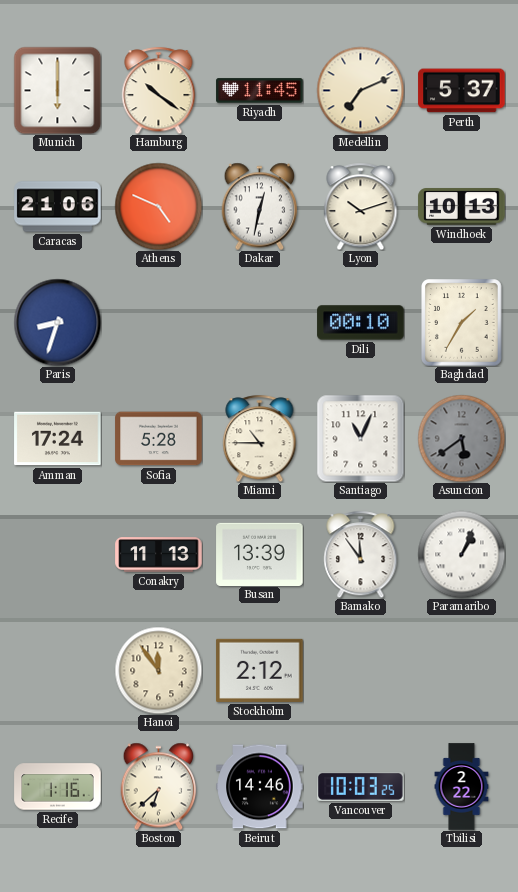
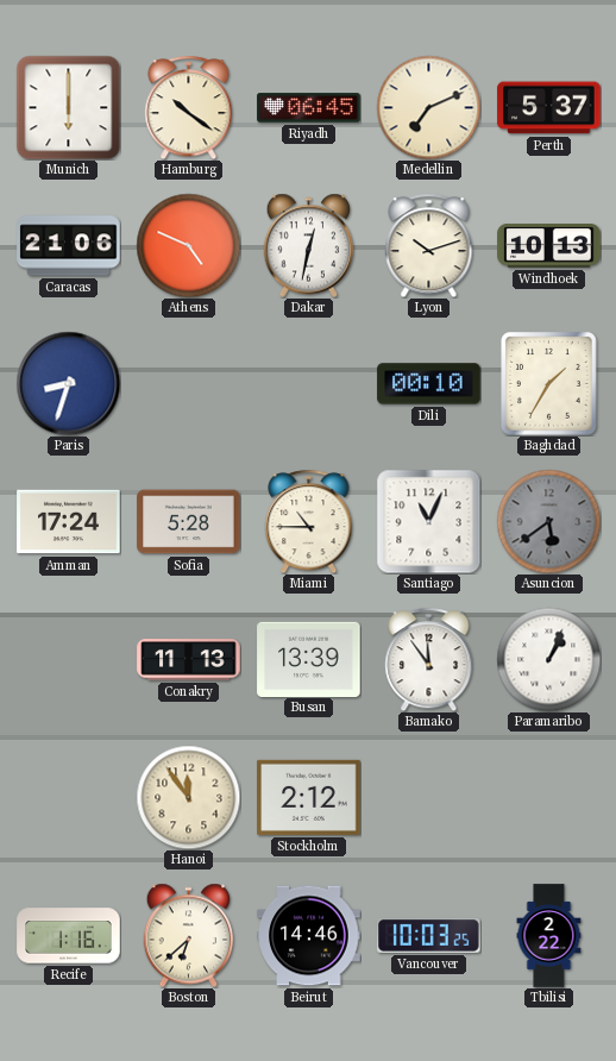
Riyadh: 11:45 -> 06:45 (309, 108)
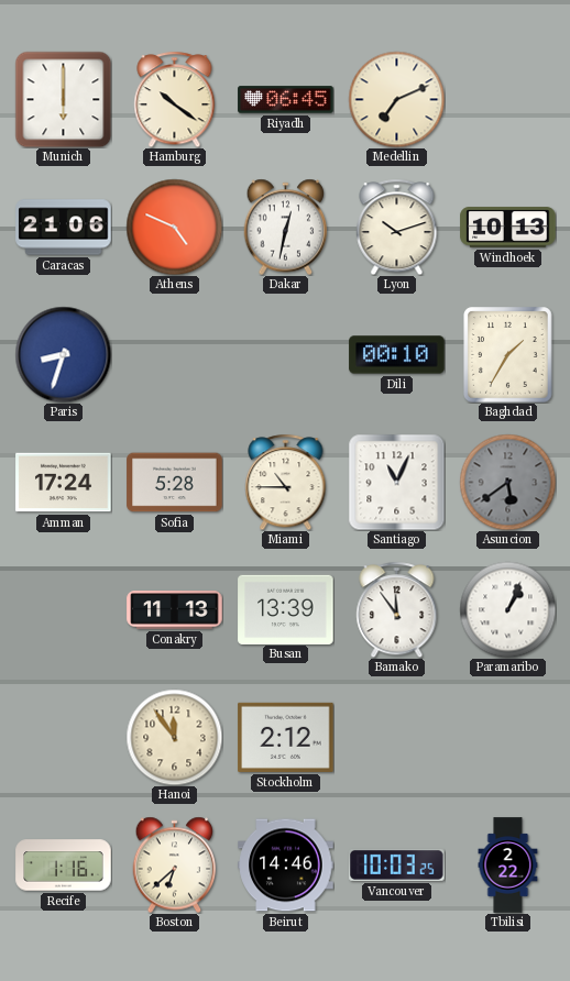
Perth: 5:37 -> none (549, 108)
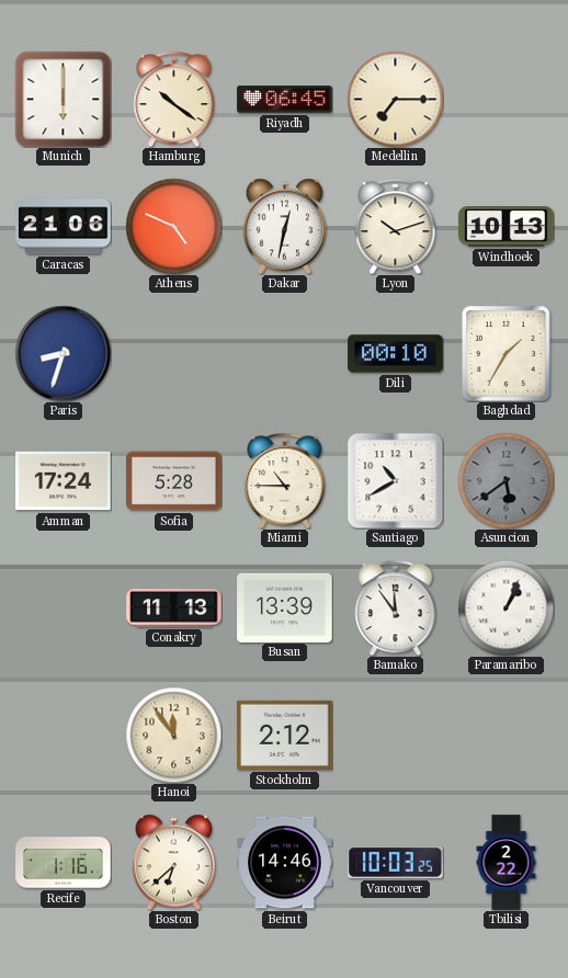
Medellin: 7:11 -> 7:15 (395, 99)
Santiago: 11:04 -> 10:40 (395, 480)
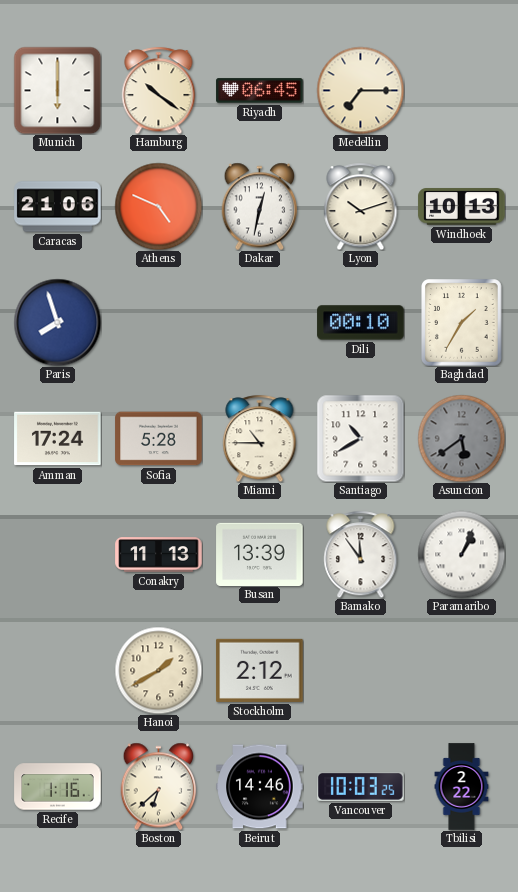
Paris: 8:33 -> 7:57 (57, 322)
Hanoi: 11:54 -> 1:40 (158, 670)
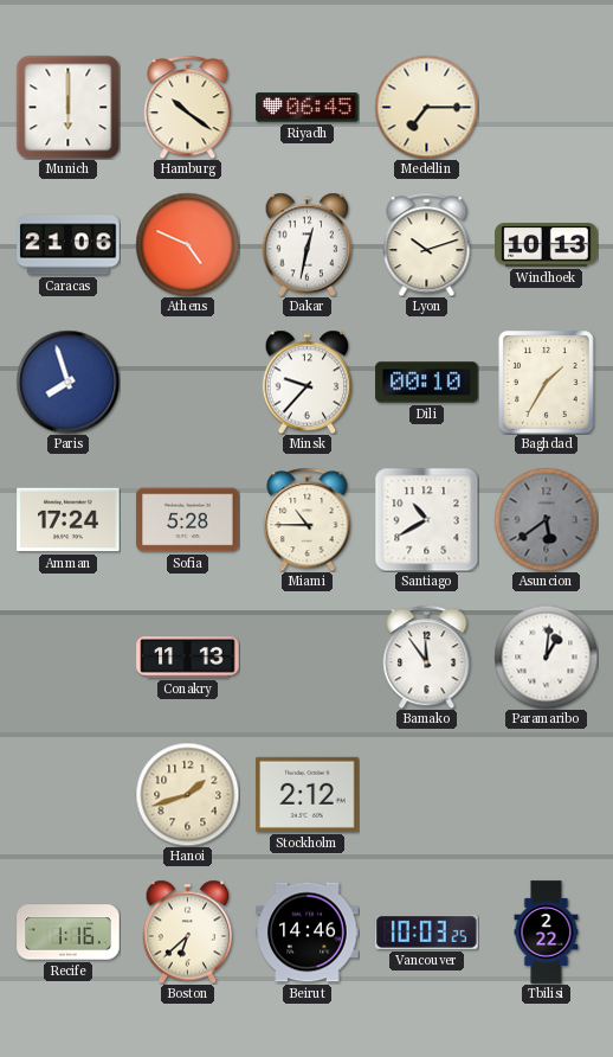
Minsk: none -> 9:37 (308, 382)
Busan: 13:39 -> none (260, 554)
Paramaribo: 1:04 -> 1:01 (546, 656)
Hanoi: 1:40 -> 1:42 (187, 794)
